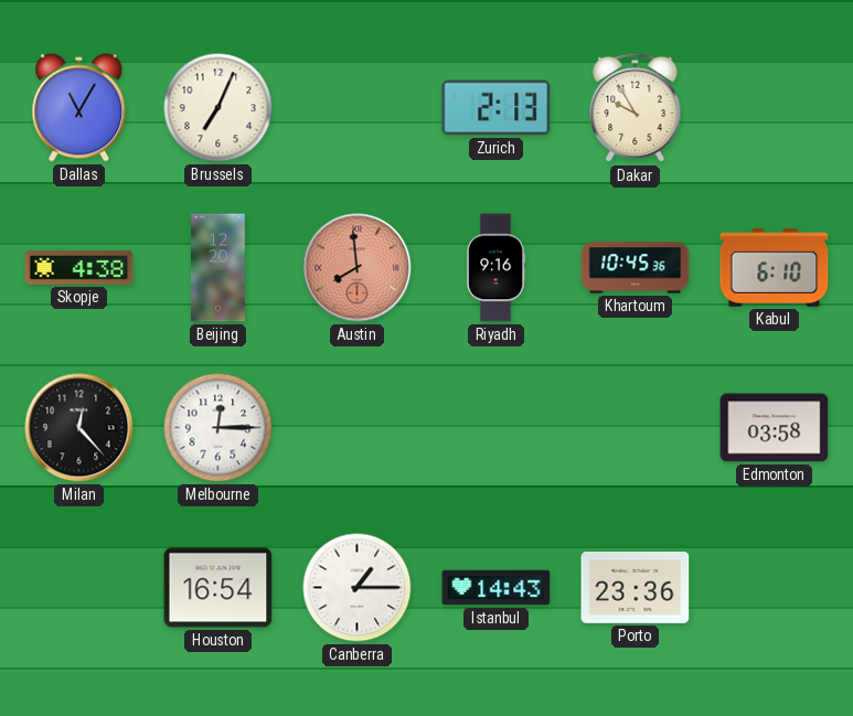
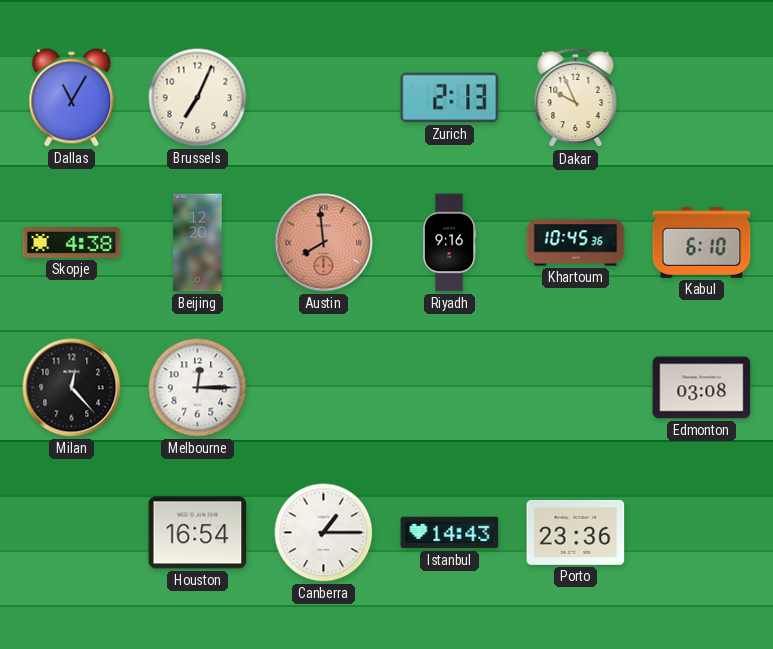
Dakar: 9:55 -> 9:56 (576, 98)
Edmonton: 03:58 -> 03:08 (702, 388)
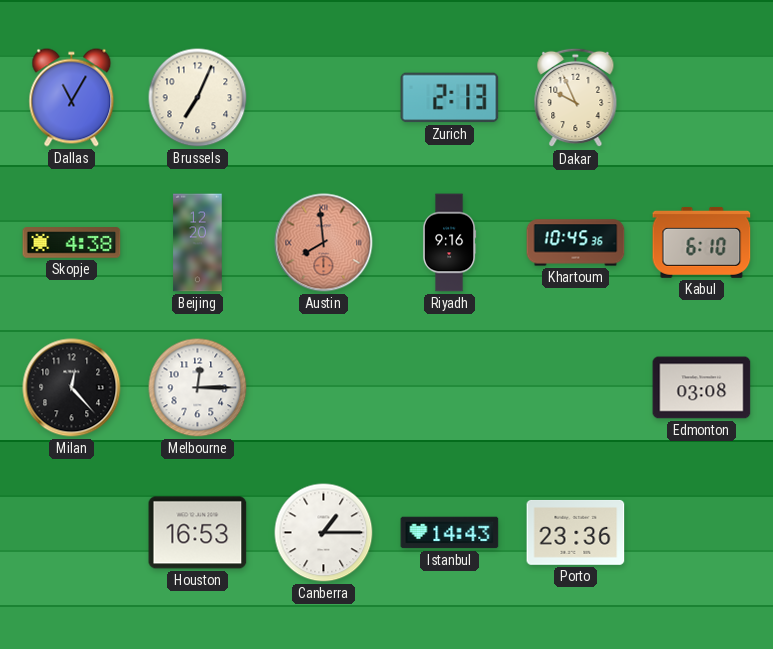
Houston: 16:54 -> 16:53 (198, 533)
